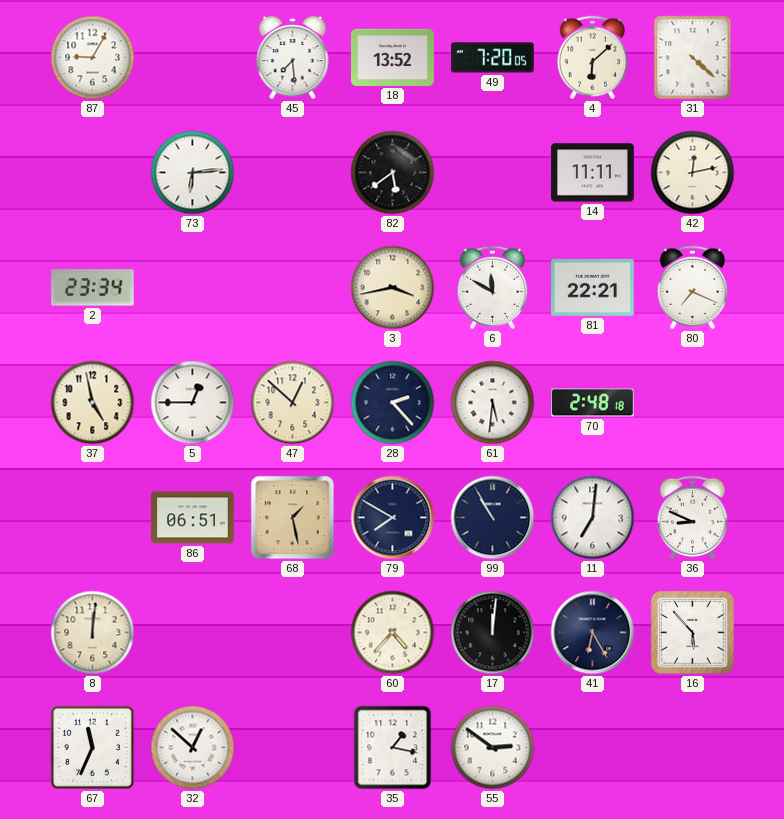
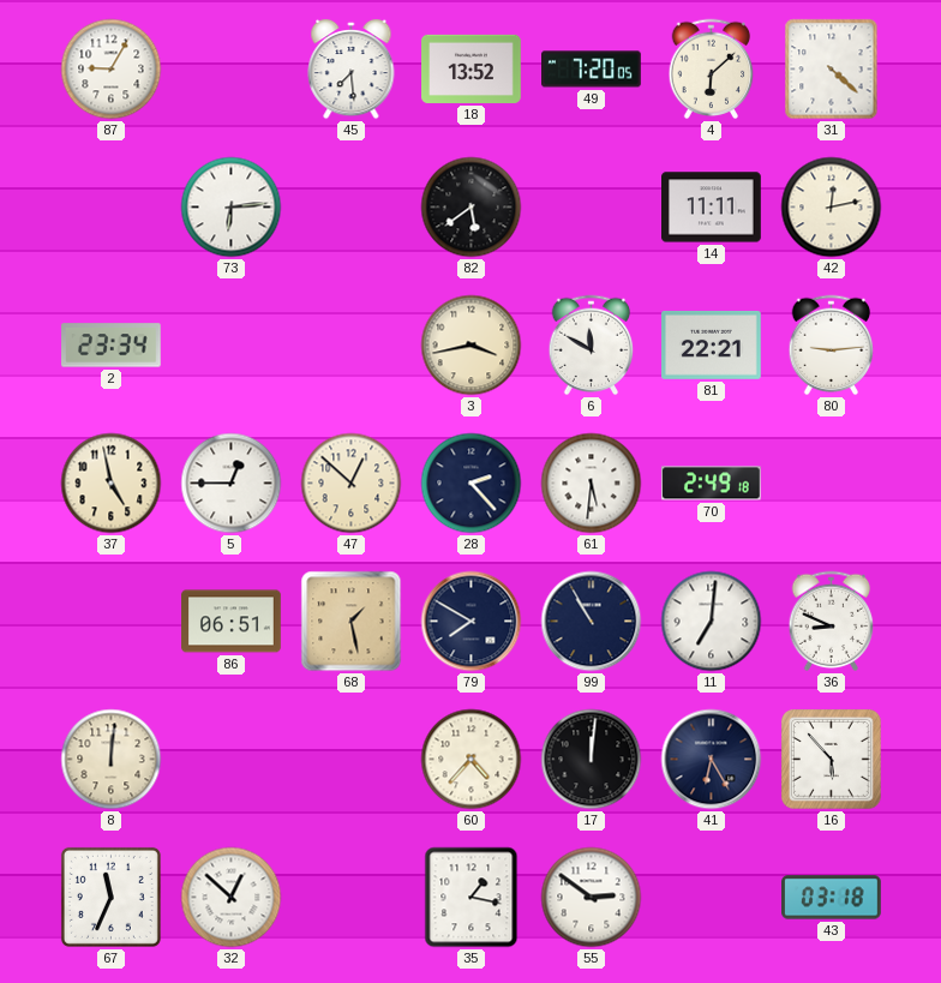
80: 7:19 -> 9:14 (832, 346)
70: 2:48 -> 2:49 (712, 484)
43: none -> 03:18 (832, 898)
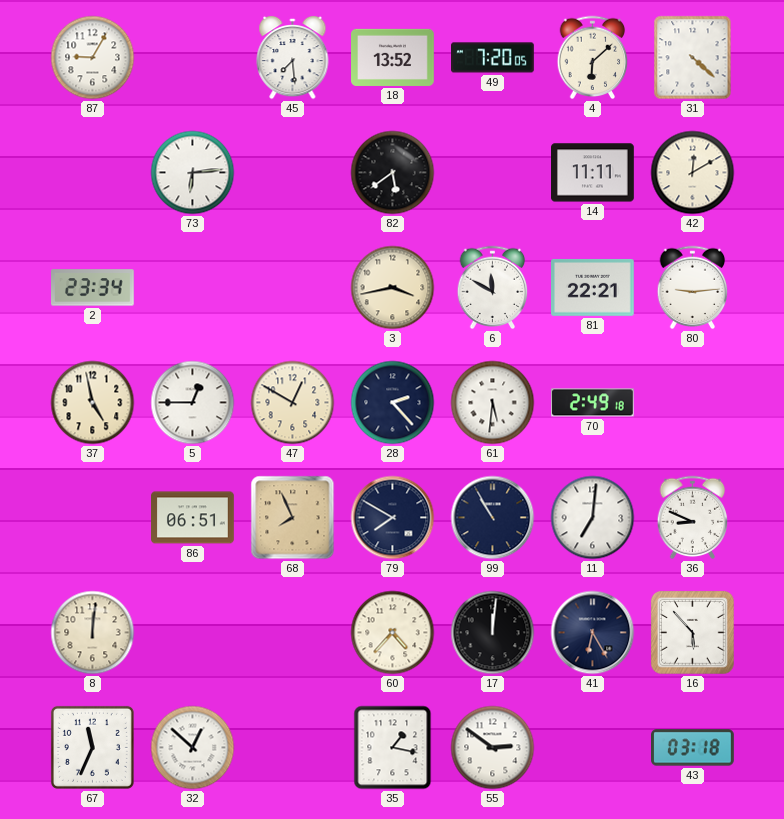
42: 12:13 -> 12:10 (693, 173)
47: 12:52 -> 12:50 (293, 403)
68: 1:28 -> 7:56 (293, 518)
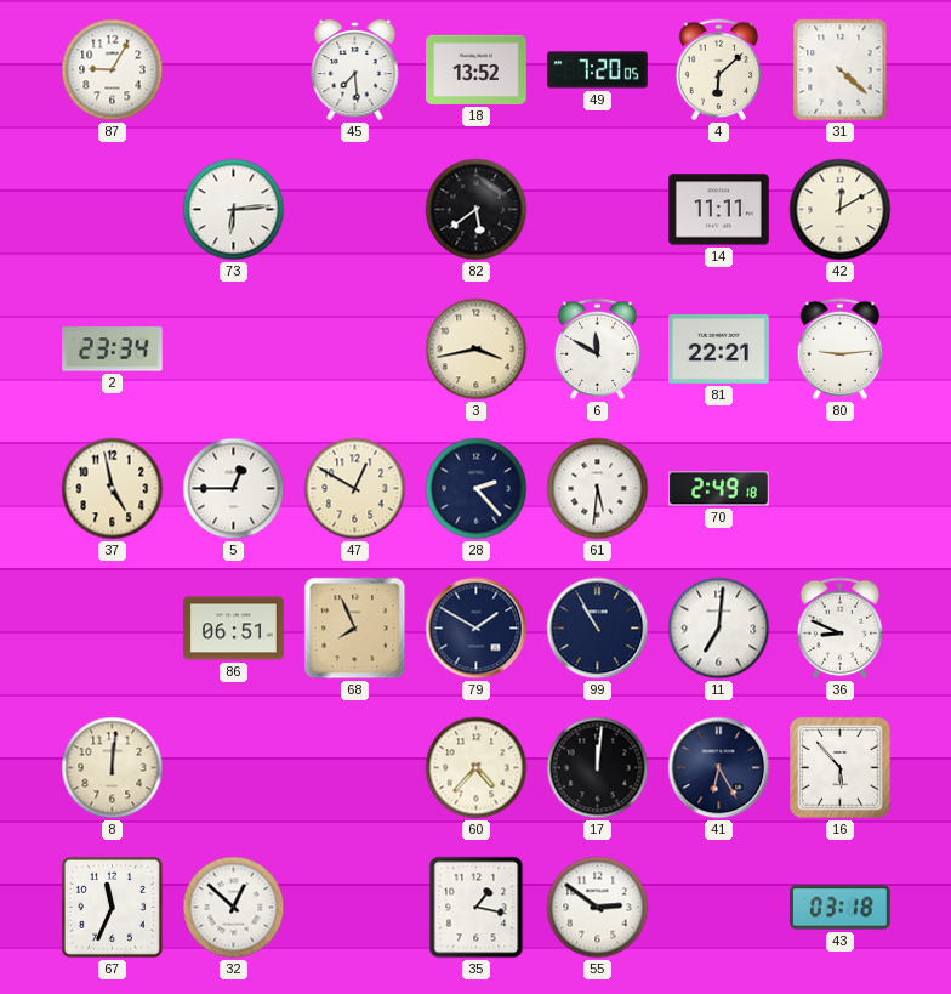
79: 7:50 -> 1:50 (477, 629)
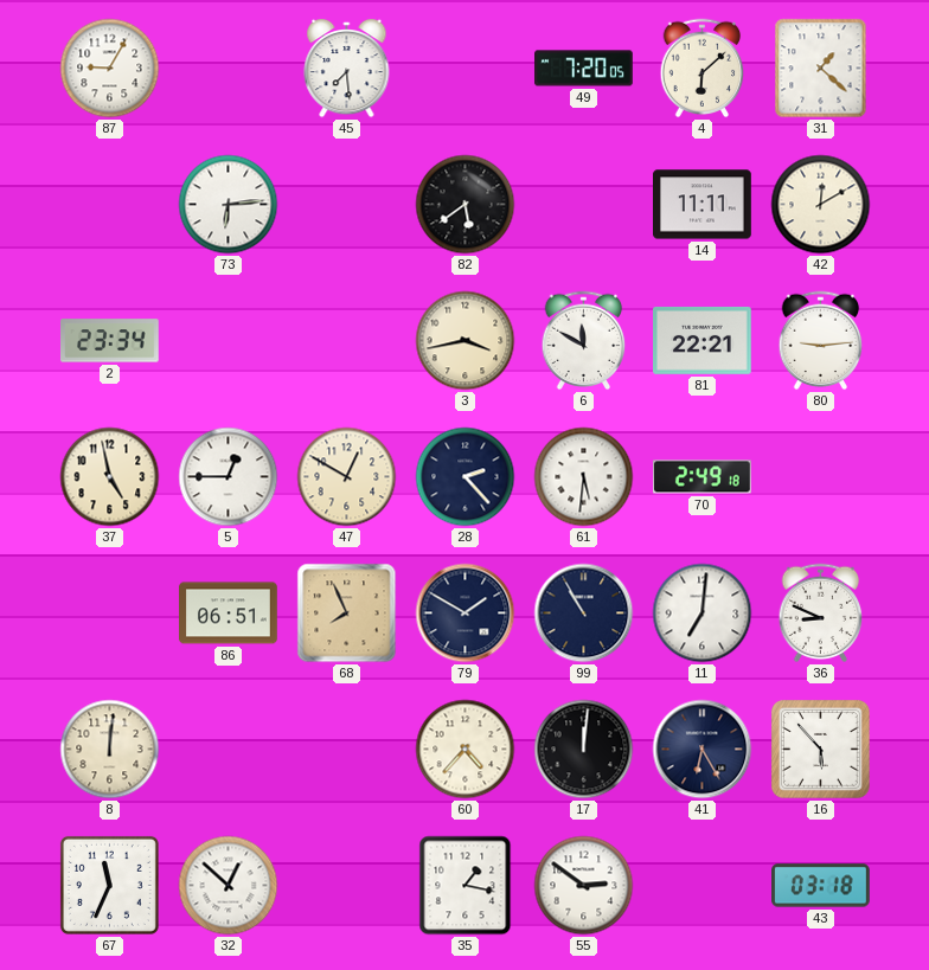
18: 13:52 -> none (477, 69)
31: 4:22 -> 1:22 (821, 69)
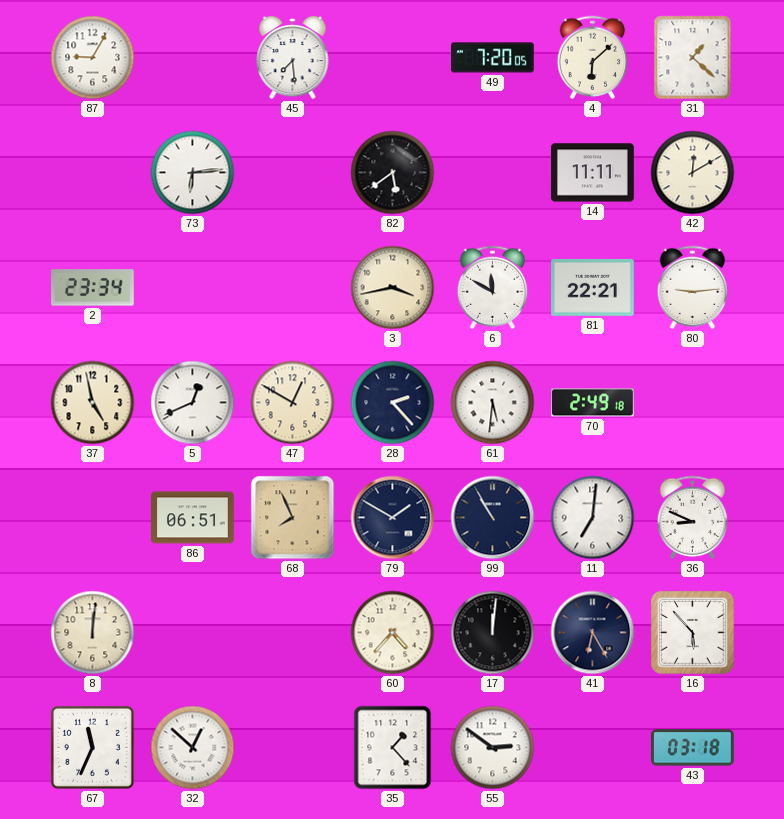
5: 12:45 -> 12:41 (193, 403)
35: 1:17 -> 1:23 (393, 748)
